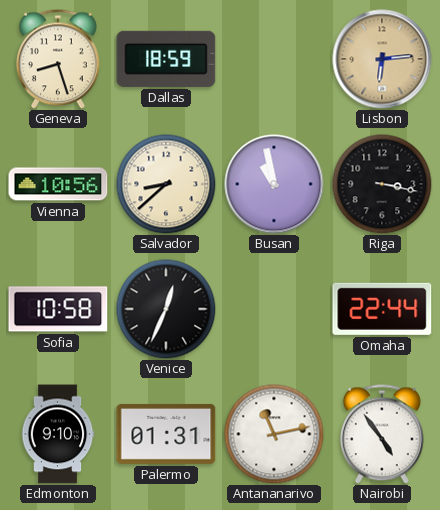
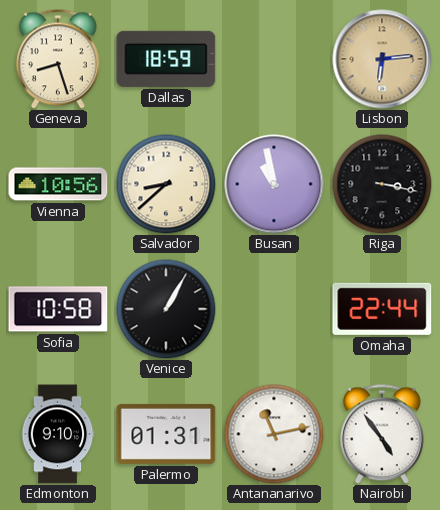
Venice: 12:34 -> 1:05 (166, 309)
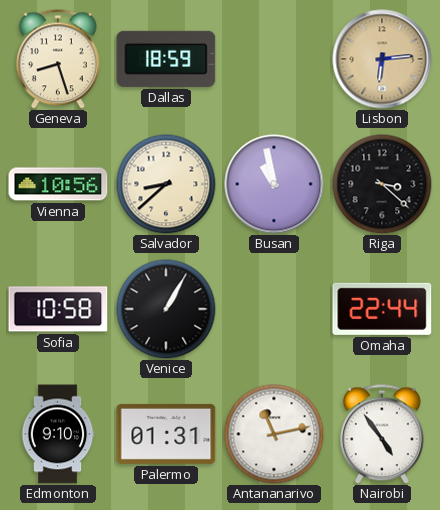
Riga: 3:17 -> 3:22 (382, 184)
